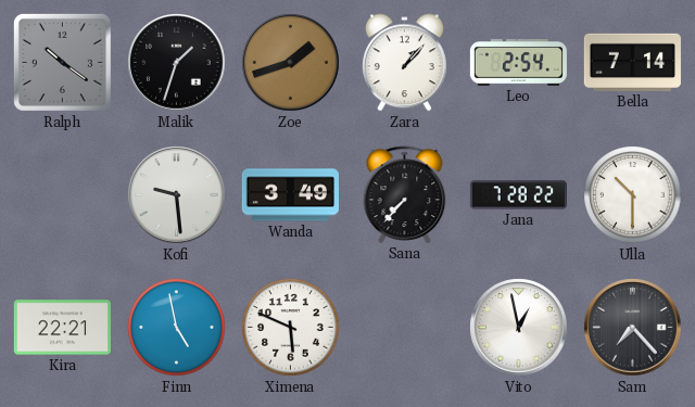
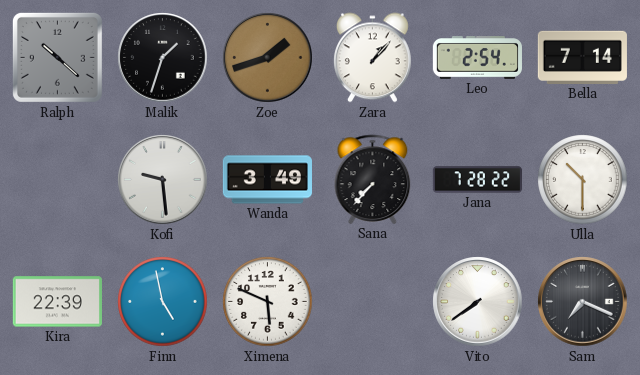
Ralph: 10:21 -> 10:22 (57, 57)
Kira: 22:21 -> 22:39 (57, 302)
Vito: 12:58 -> 7:39 (478, 302)
Sam: 7:23 -> 7:19 (583, 302)
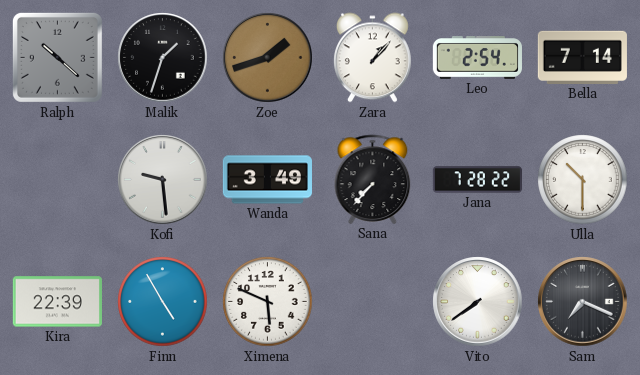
Finn: 4:58 -> 4:55 (163, 302)
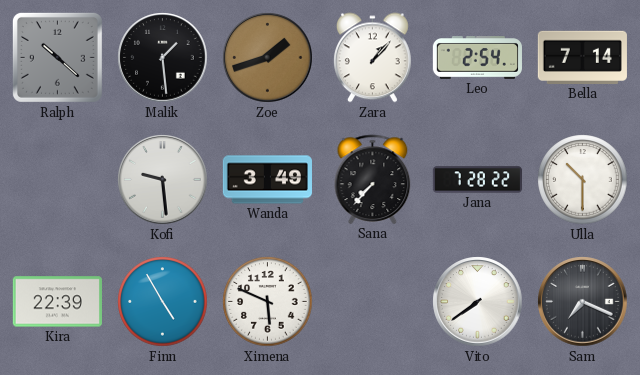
Malik: 1:33 -> 1:29 (163, 58)
